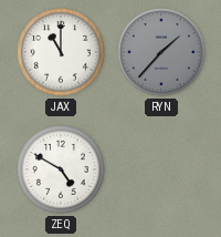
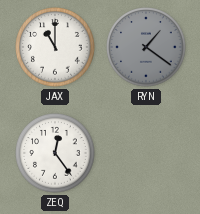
RYN: 1:37 -> 1:21 (146, 47)
ZEQ: 4:50 -> 12:24 (55, 153)
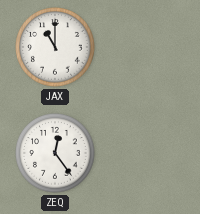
RYN: 1:21 -> none (146, 47)
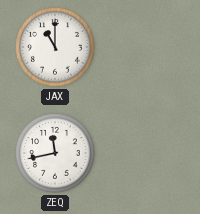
ZEQ: 12:24 -> 11:43 (55, 153)
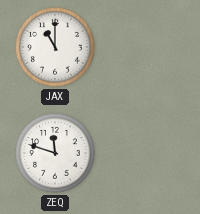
ZEQ: 11:43 -> 11:48 (55, 153)
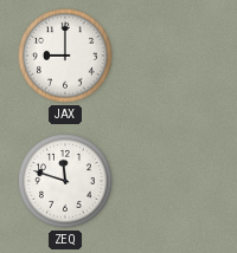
JAX: 11:00 -> 9:00 (65, 56)
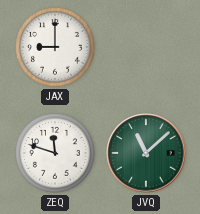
JVQ: none -> 11:08 (146, 153)
